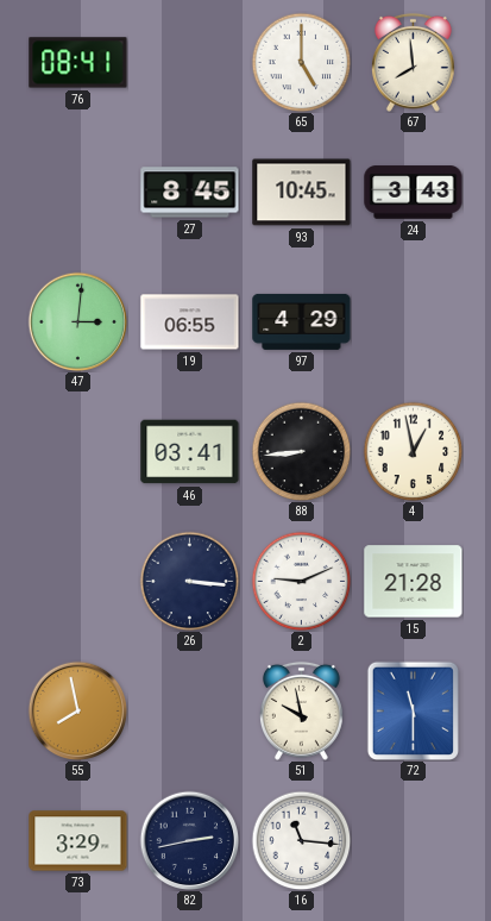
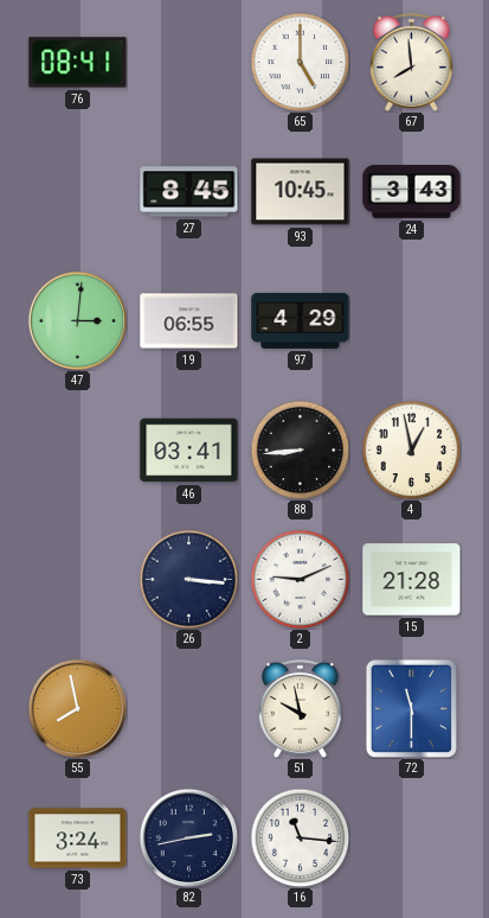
73: 3:29 -> 3:24 (78, 839)
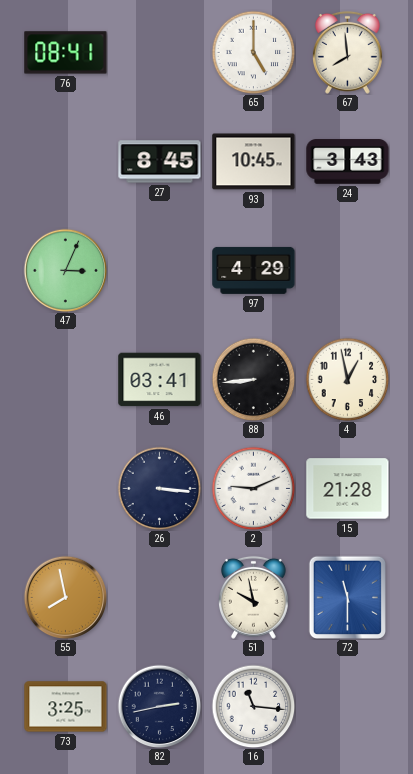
47: 3:01 -> 3:04 (65, 270)
19: 06:55 -> none (189, 321)
73: 3:24 -> 3:25 (66, 707)
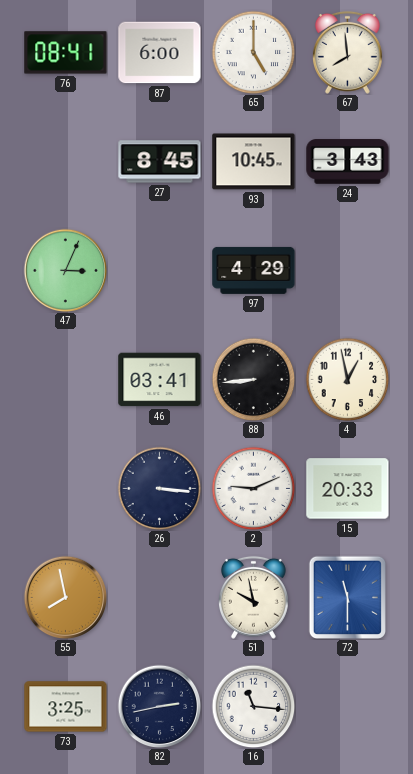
87: none -> 6:00 (160, 53)
15: 21:28 -> 20:33 (348, 489)
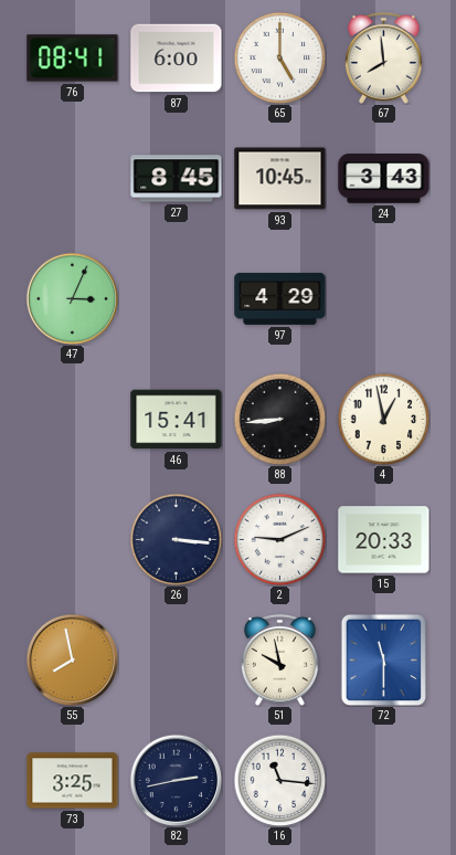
46: 03:41 -> 15:41 (177, 420)
